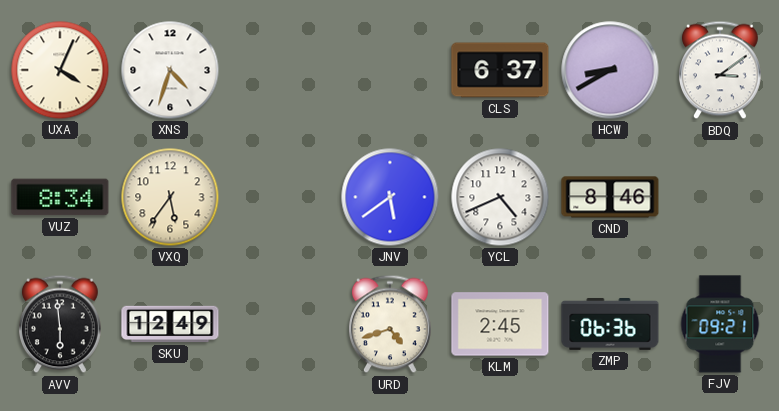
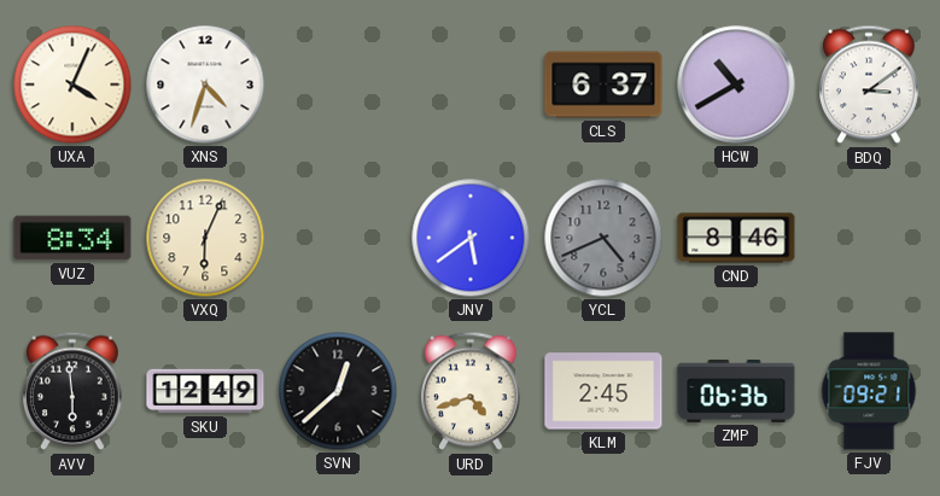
HCW: 8:40 -> 10:40 (736, 84)
VXQ: 5:36 -> 6:04 (205, 238)
YCL dial: white -> grey (603, 238)
SVN: none -> 12:38 (338, 391)
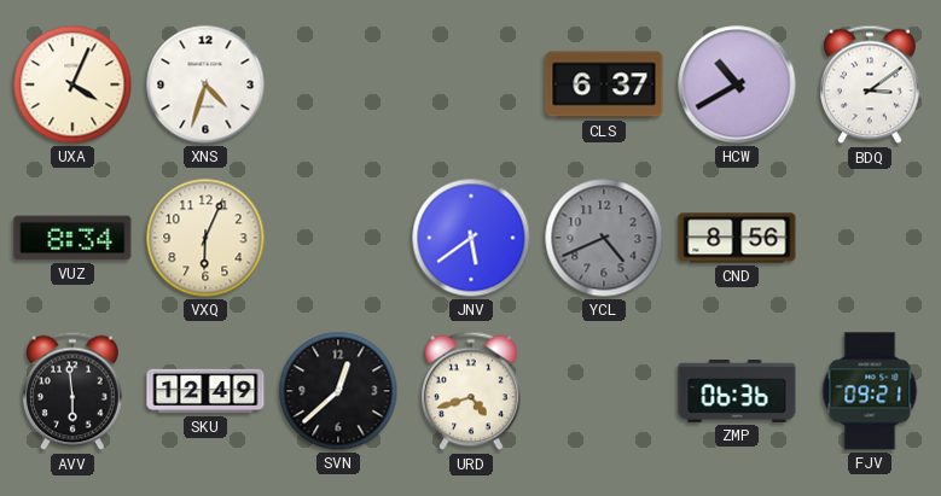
CND: 8:46 -> 8:56 (737, 238)
KLM: 2:45 -> none (603, 391)
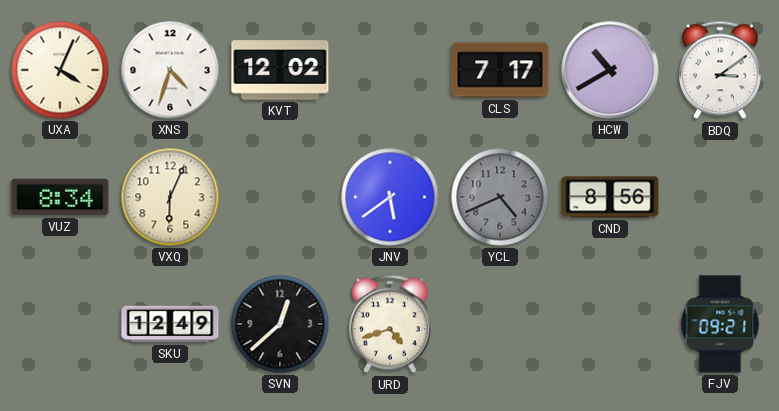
KVT: none -> 12:02 (280, 70)
CLS: 6:37 -> 7:17 (500, 70)
AVV: 5:59 -> none (74, 391)
ZMP: 06:36 -> none (737, 391)
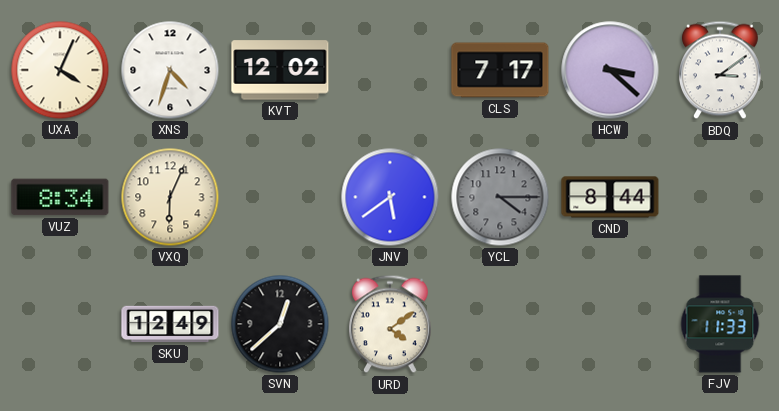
HCW: 10:40 -> 3:22 (610, 70)
YCL: 4:41 -> 4:15 (500, 197)
CND: 8:56 -> 8:44 (610, 197)
URD: 4:42 -> 4:09 (391, 324)
FJV: 09:21 -> 11:33 (720, 324)
